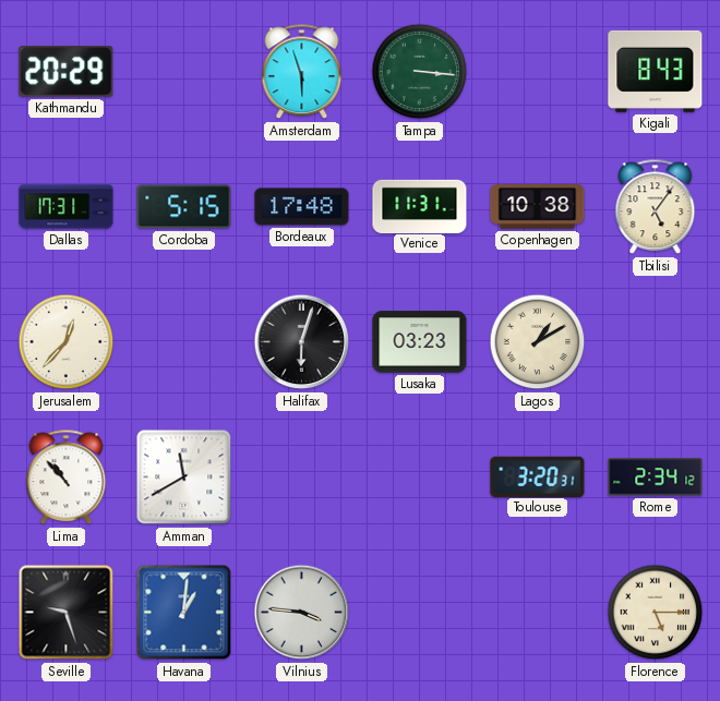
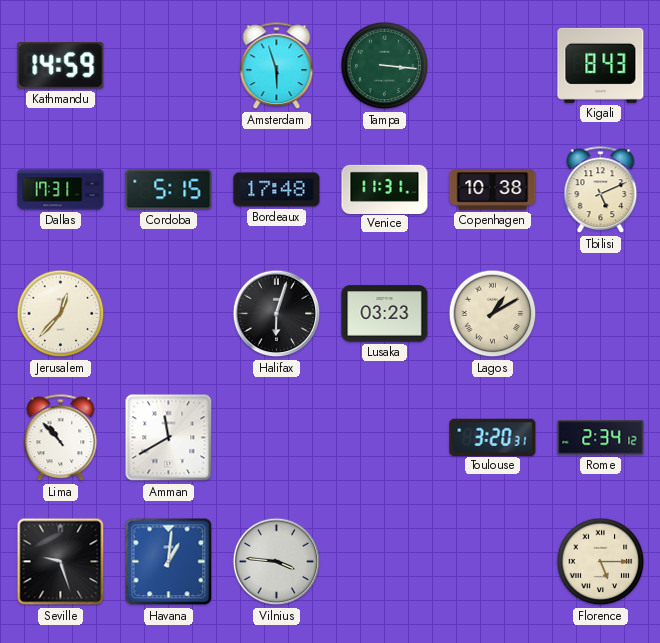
Kathmandu: 20:29 -> 14:59 (61, 66)
Tbilisi: 5:06 -> 5:11 (601, 190)
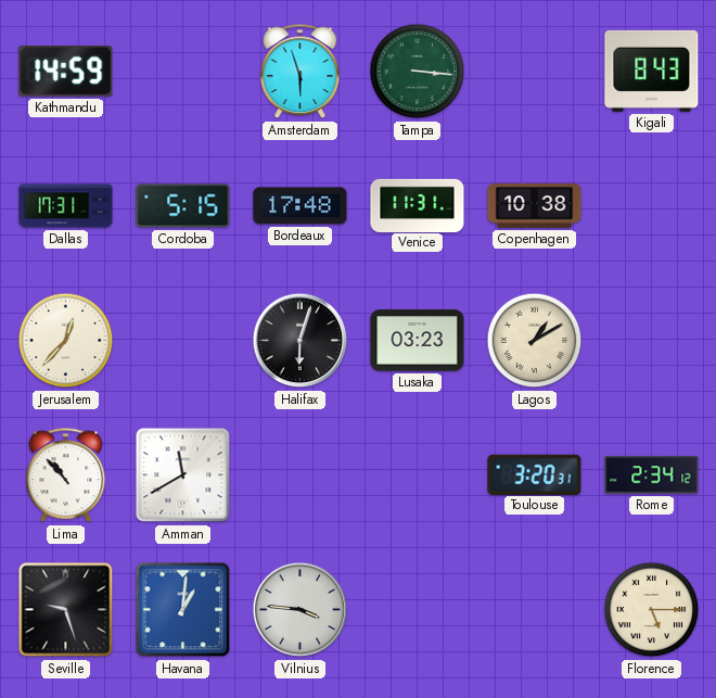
Tbilisi: 5:11 -> none (601, 190)
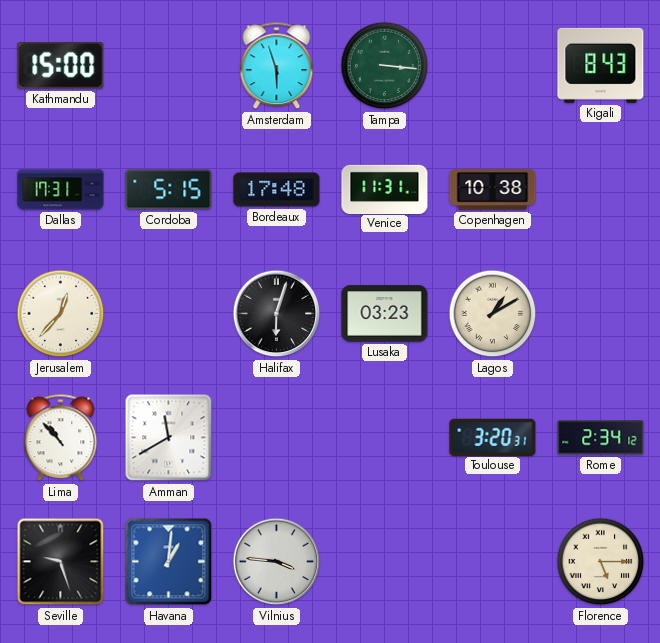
Kathmandu: 14:59 -> 15:00 (61, 66)
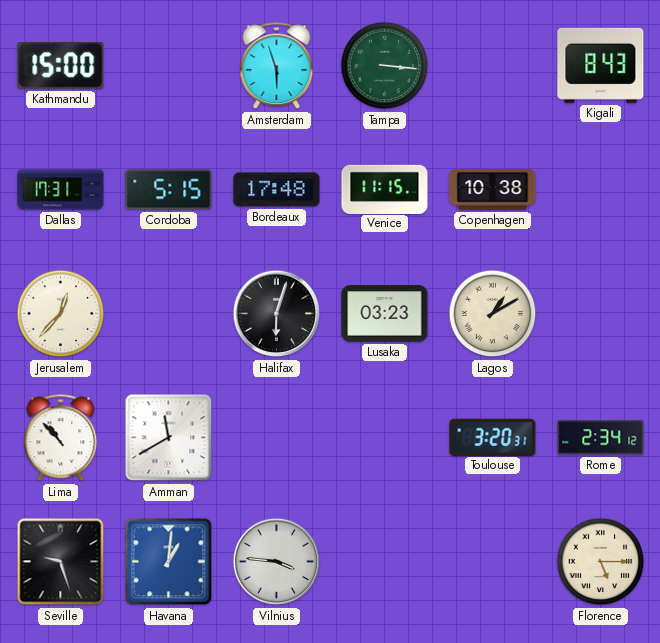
Venice: 11:31 -> 11:15 (385, 189)
